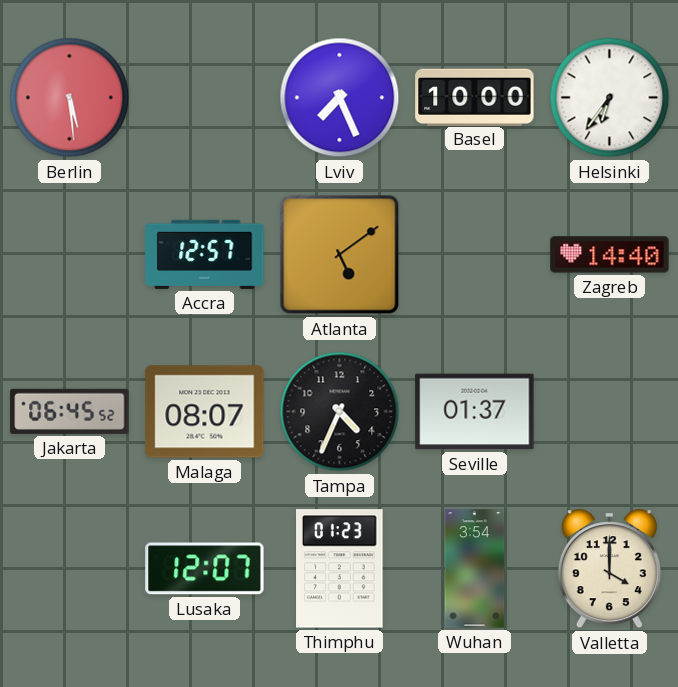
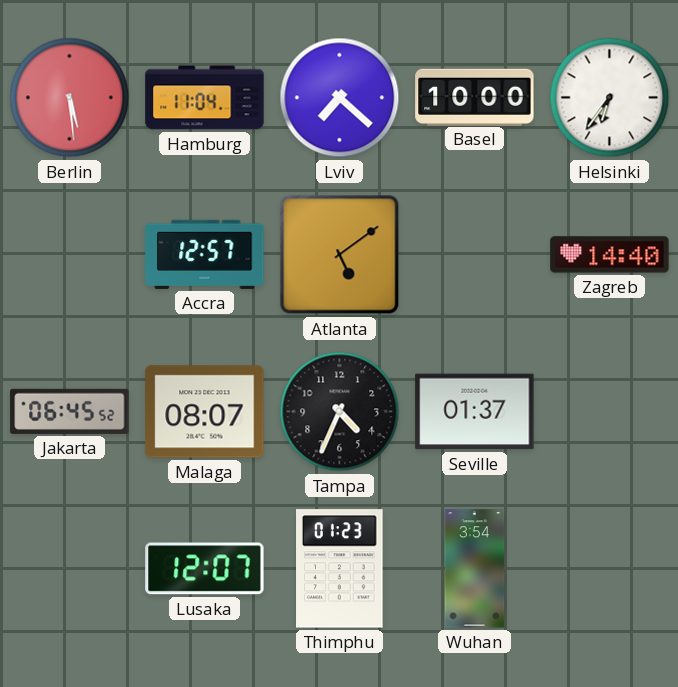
Hamburg: none -> 11:04 (205, 98)
Lviv: 7:26 -> 7:22 (340, 98)
Valletta: 4:00 -> none (609, 569)
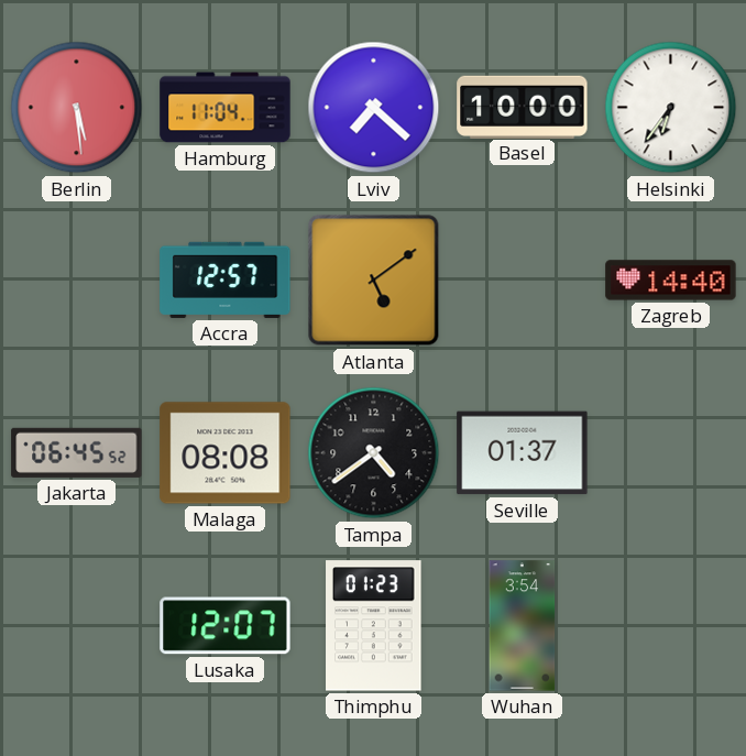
Malaga: 08:07 -> 08:08 (226, 453)
Tampa: 4:34 -> 4:39 (374, 453)
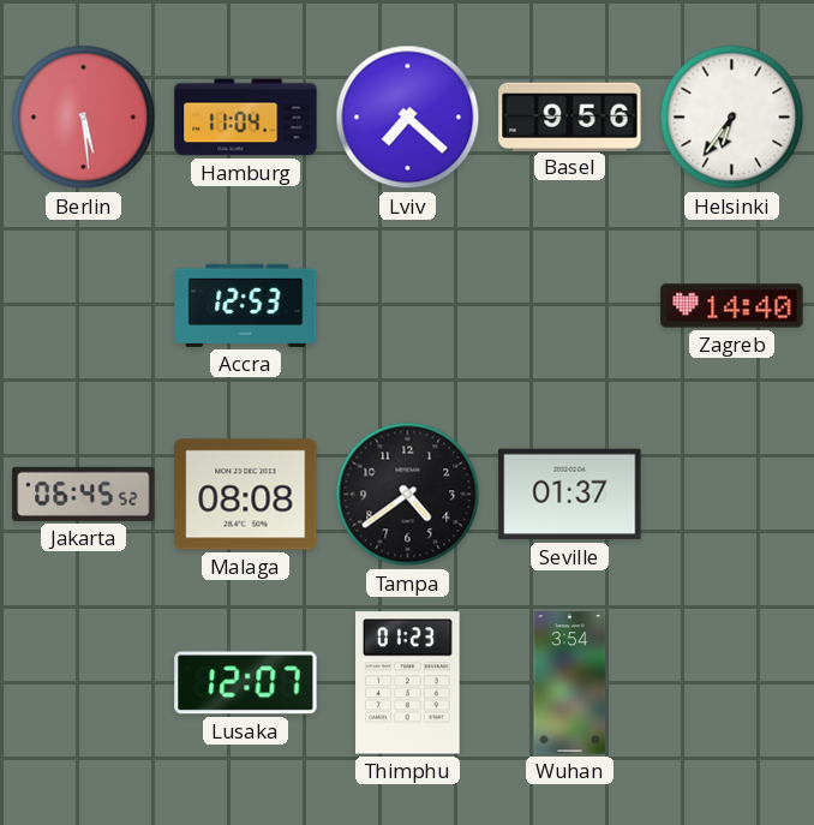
Basel: 10:00 -> 9:56 (570, 116)
Accra: 12:57 -> 12:53 (246, 305)
Atlanta: 5:09 -> none (374, 281)
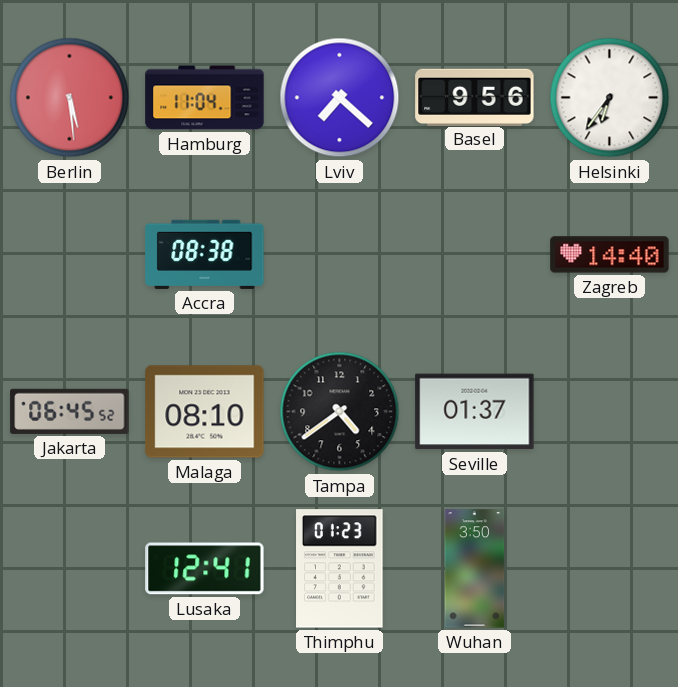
Accra: 12:53 -> 08:38 (205, 254)
Malaga: 08:08 -> 08:10 (205, 412)
Lusaka: 12:07 -> 12:41 (205, 569)
Wuhan: 3:54 -> 3:50 (475, 569)
